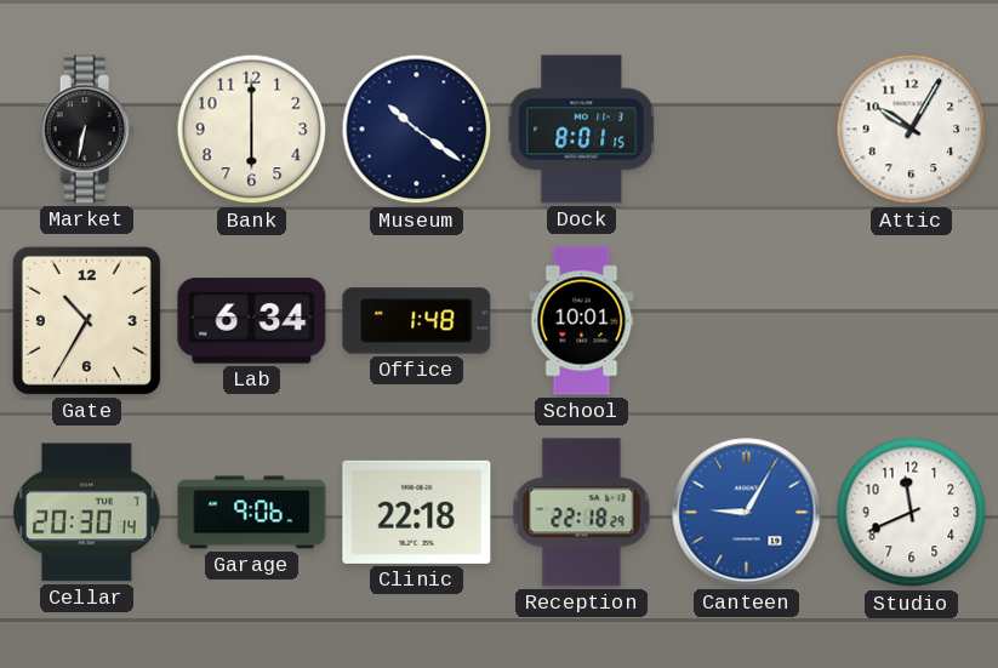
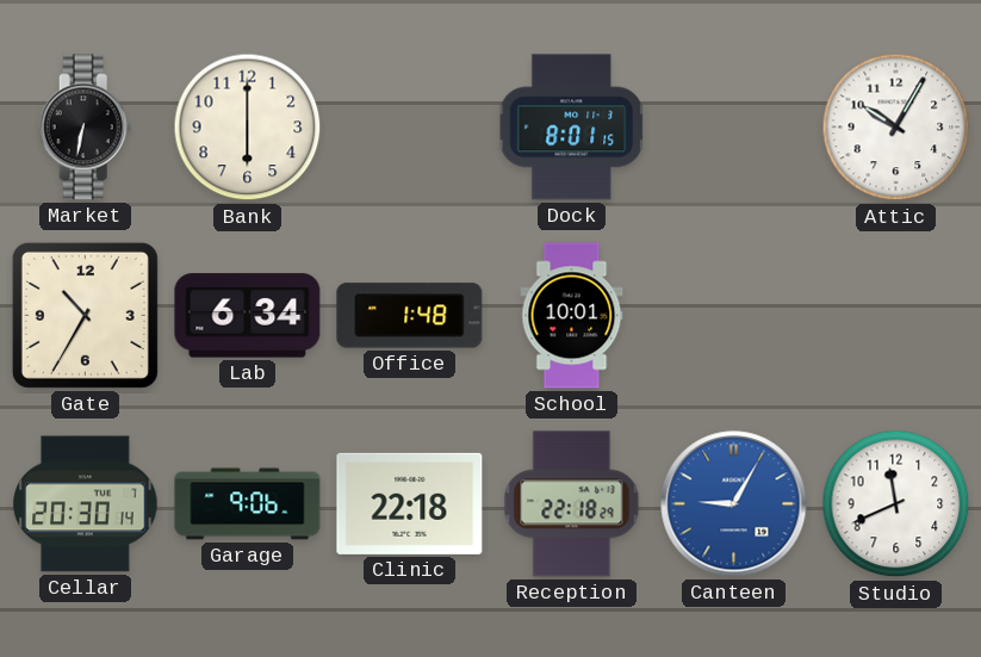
Museum: 10:21 -> none (417, 130)
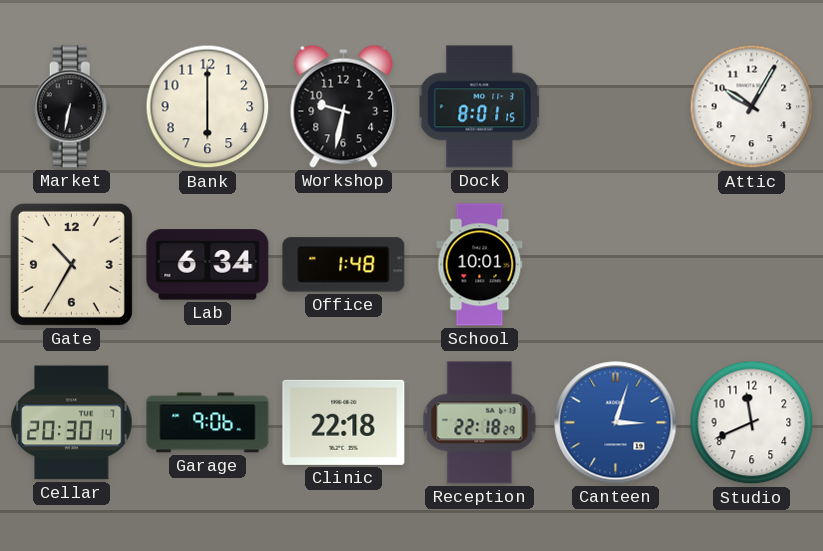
Workshop: none -> 9:32 (344, 106)
Canteen: 9:05 -> 3:03 (616, 423)
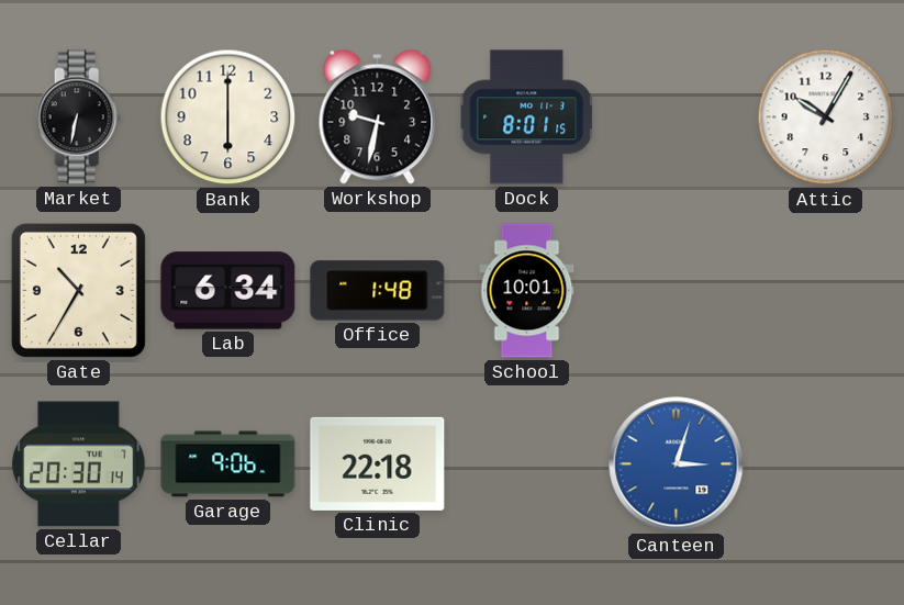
Reception: 22:18 -> none (480, 423)
Studio: 11:41 -> none (752, 423)
